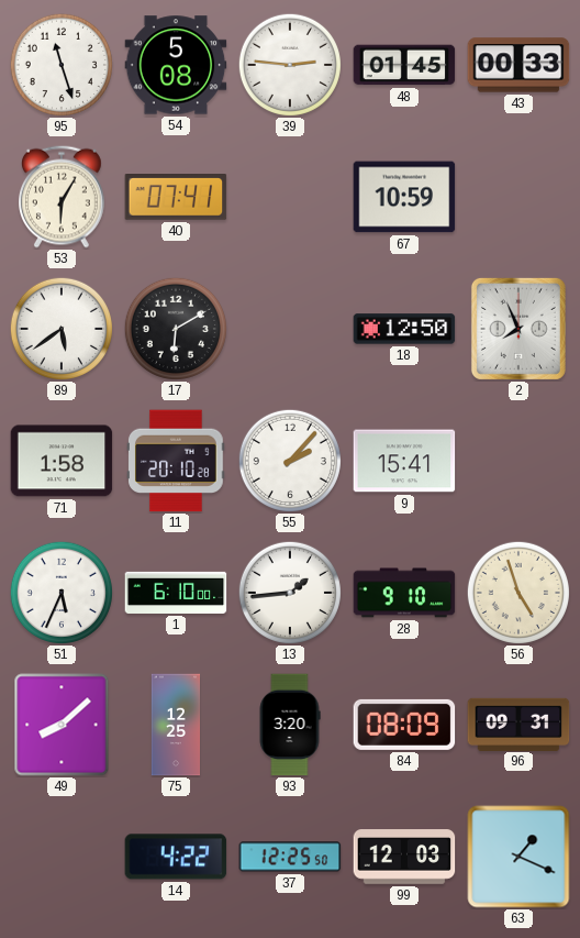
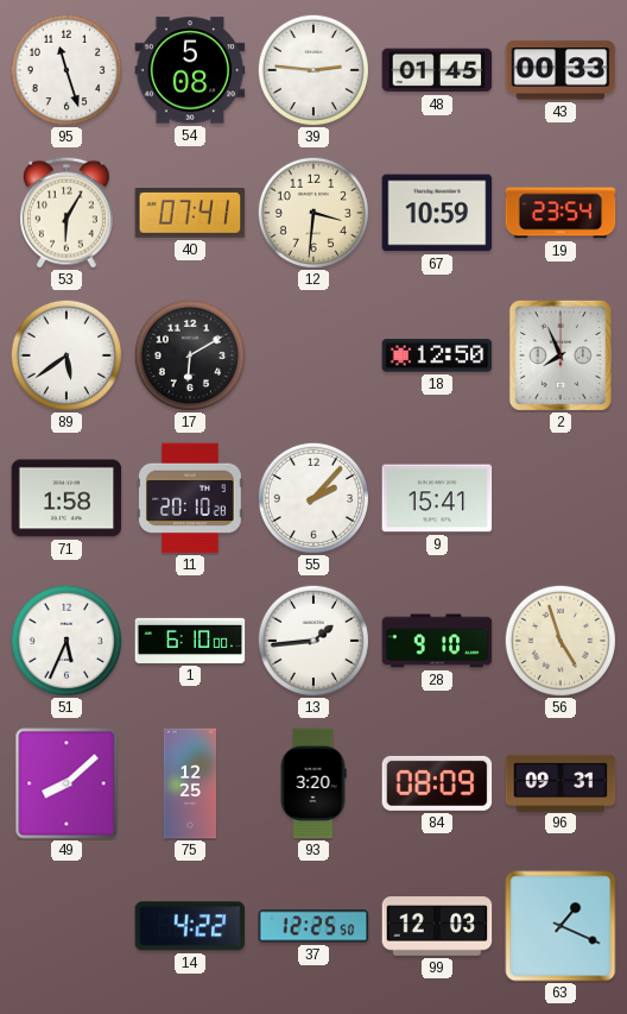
12: none -> 3:31 (313, 213)
19: none -> 23:54 (560, 213)
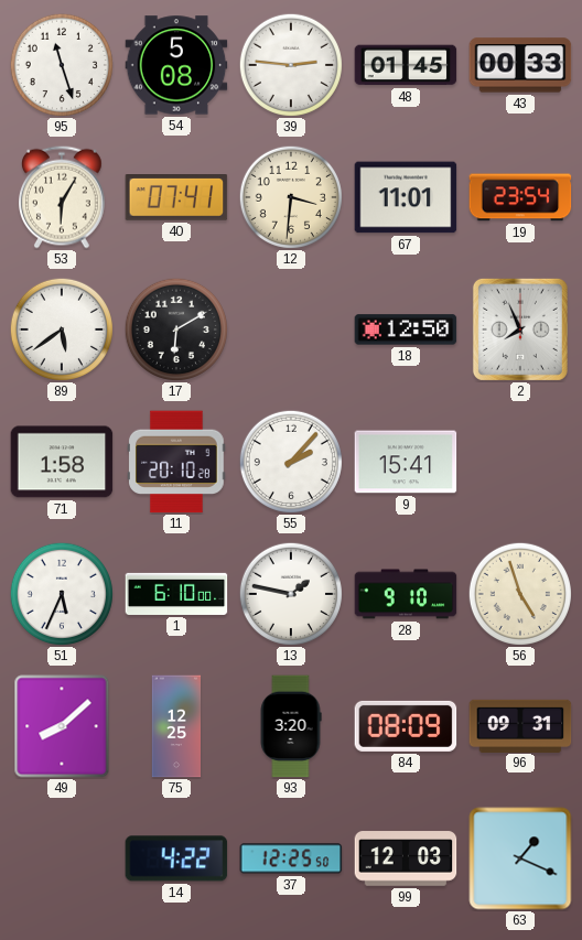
67: 10:59 -> 11:01 (406, 197)
13: 1:44 -> 1:47 (291, 594)
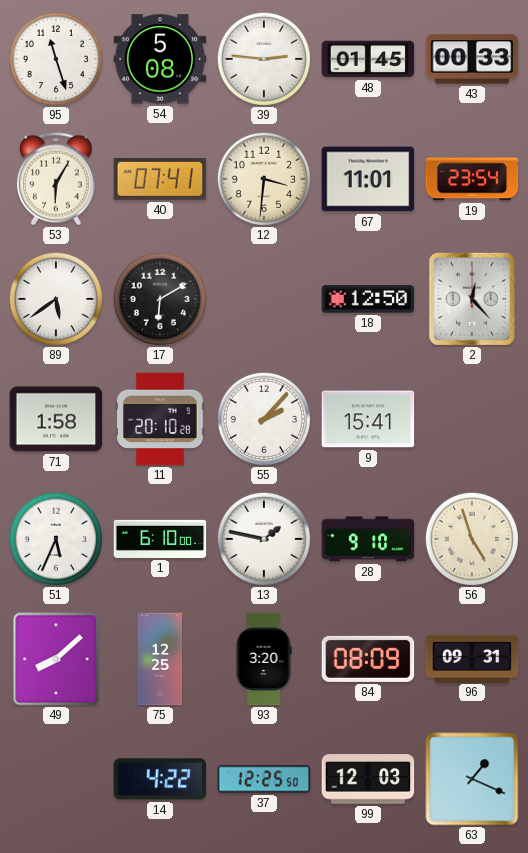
2: 7:56 -> 12:23 (472, 299)
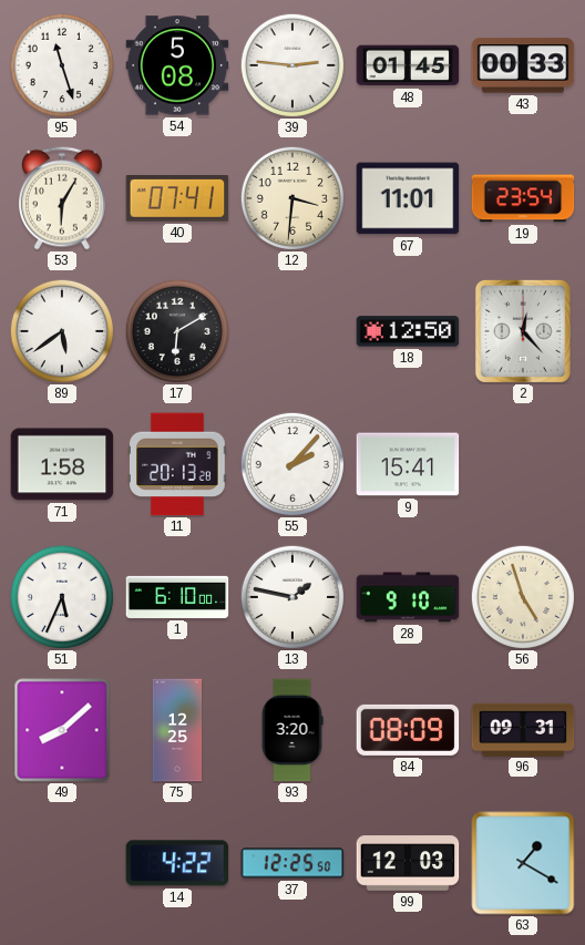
11: 20:10 -> 20:13 (177, 464)
63: 1:19 -> 1:20 (523, 863)
